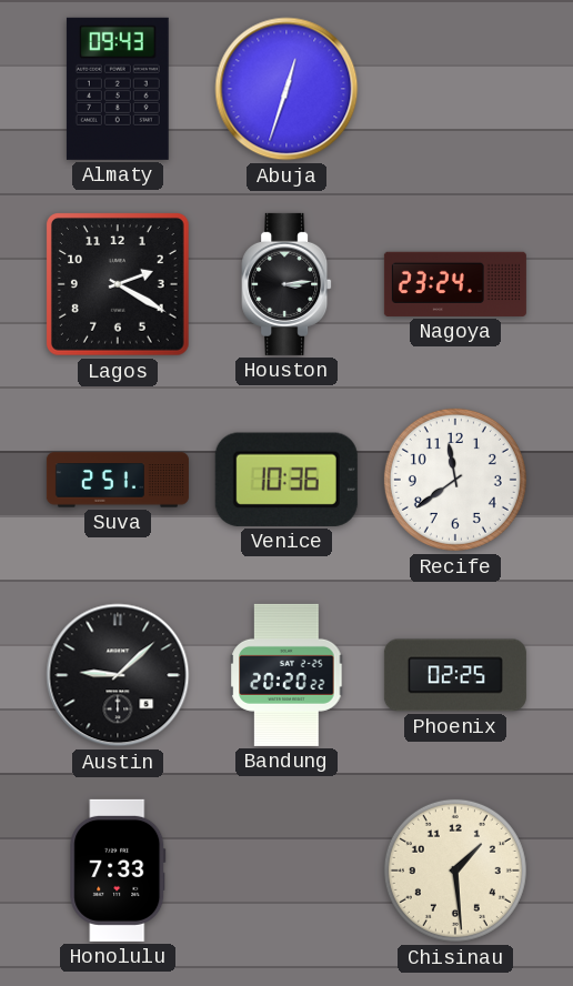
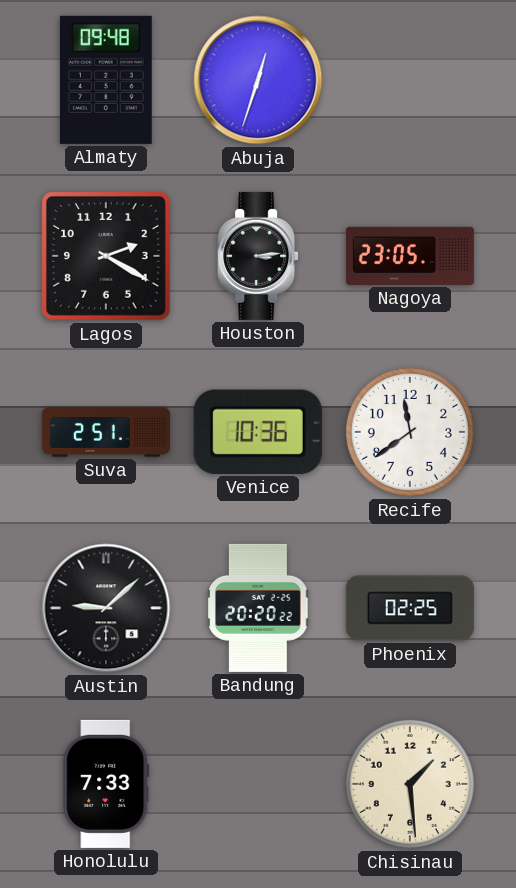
Almaty: 09:43 -> 09:48 (106, 80)
Nagoya: 23:24 -> 23:05 (410, 256)
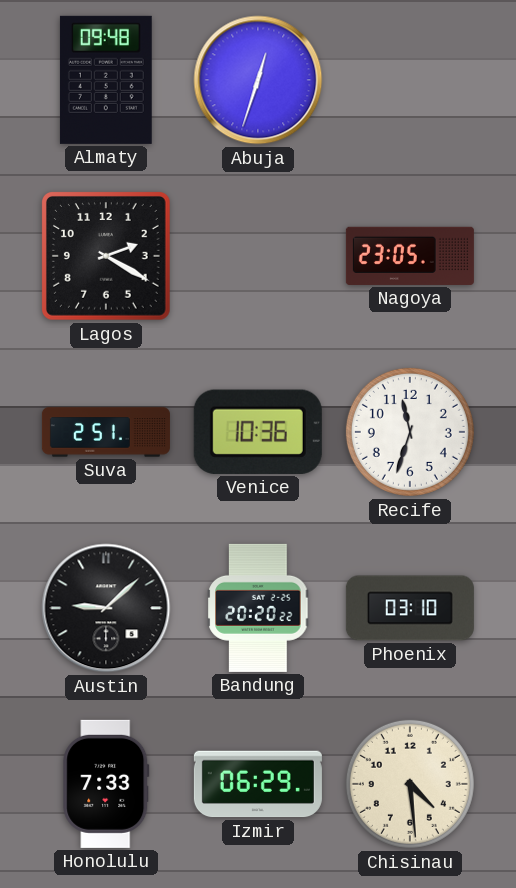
Houston: 3:14 -> none (258, 256)
Recife: 11:39 -> 11:33 (410, 432)
Phoenix: 02:25 -> 03:10 (410, 608)
Izmir: none -> 06:29 (258, 784)
Chisinau: 1:29 -> 4:29 (410, 784)
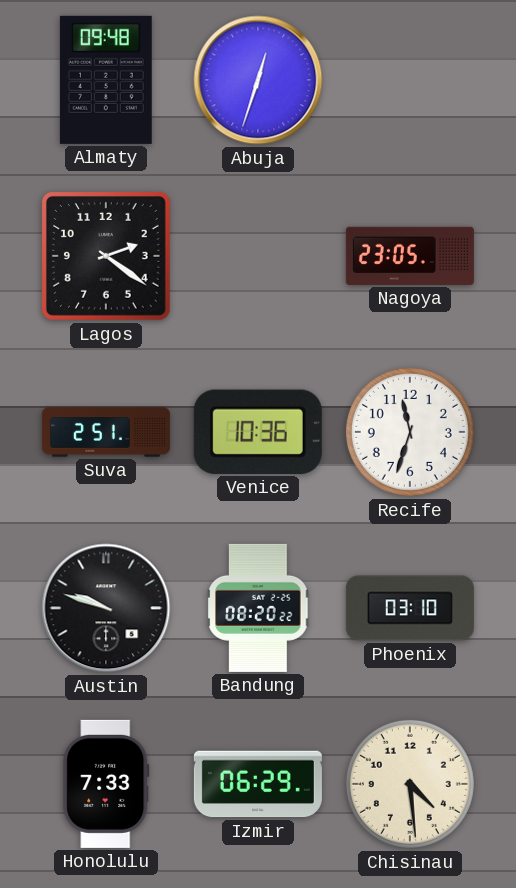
Lagos: 2:20 -> 2:21 (107, 257)
Austin: 9:08 -> 9:48 (106, 608)
Bandung: 20:20 -> 08:20 (258, 608)
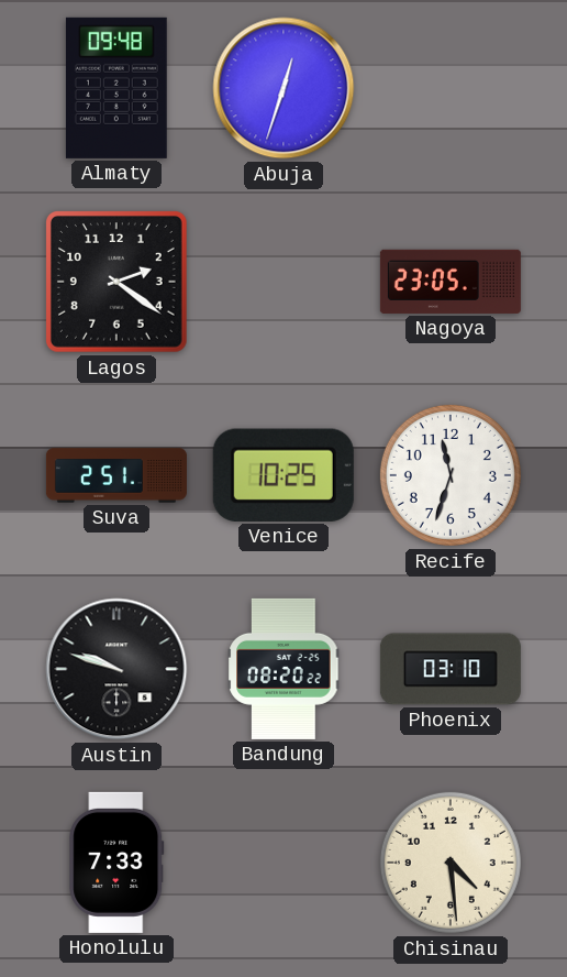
Venice: 10:36 -> 10:25 (283, 475)
Izmir: 06:29 -> none (258, 784)
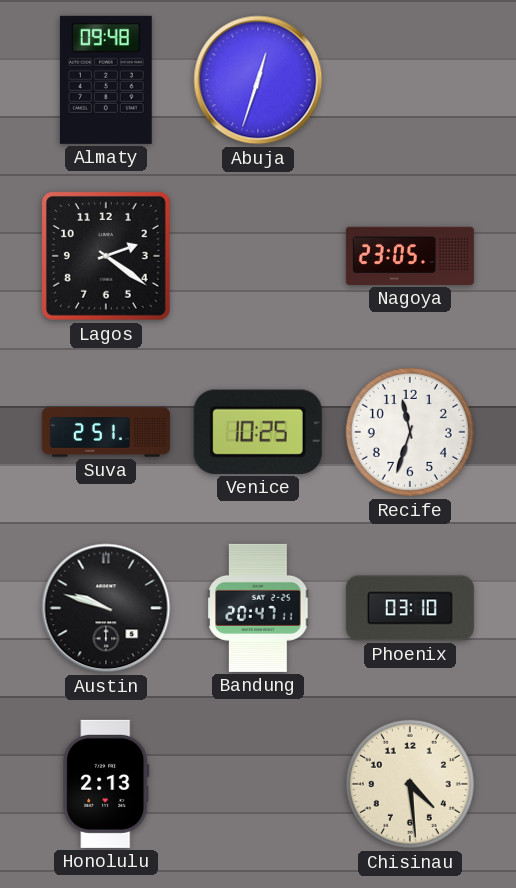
Bandung: 08:20 -> 20:47 (258, 608)
Honolulu: 7:33 -> 2:13 (106, 784)
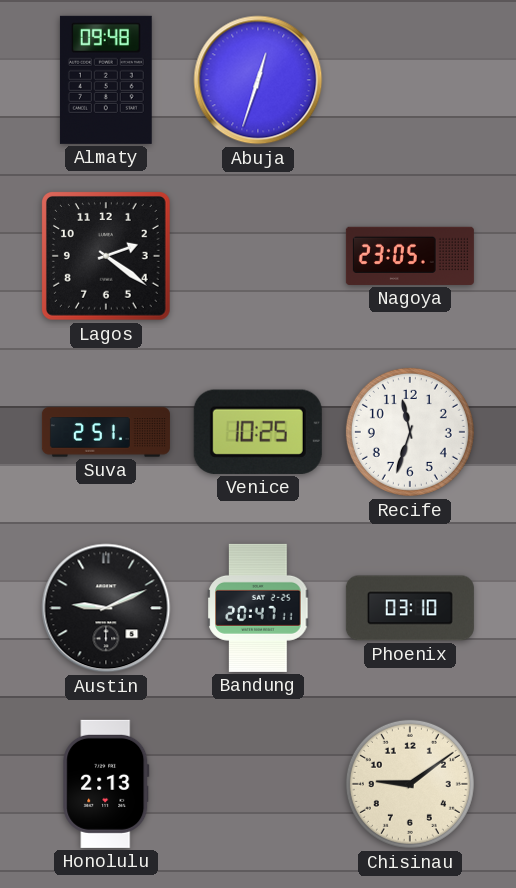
Austin: 9:48 -> 9:11 (106, 608)
Chisinau: 4:29 -> 9:09 (410, 784)
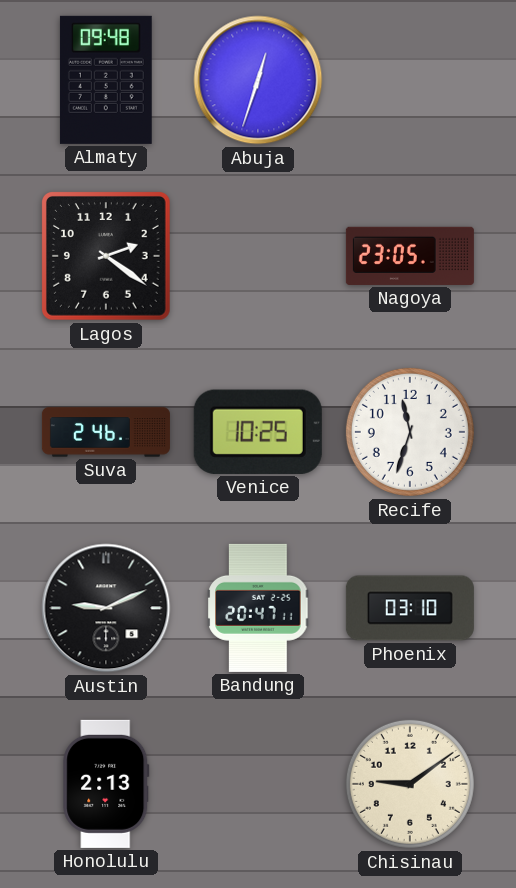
Suva: 2:51 -> 2:46 (106, 432)
